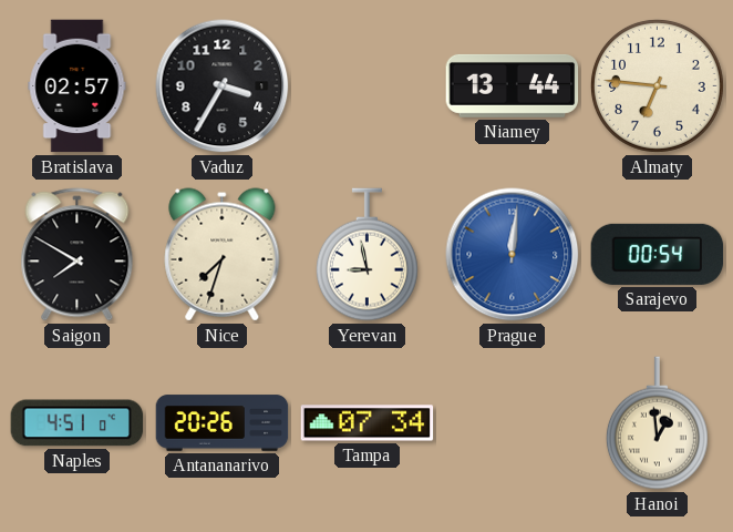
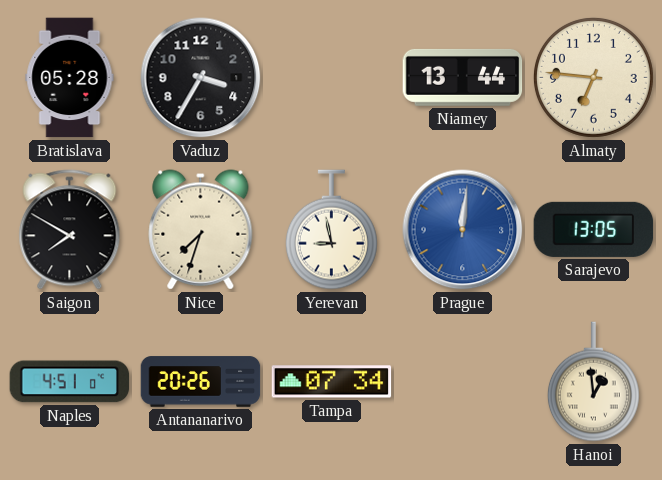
Bratislava: 02:57 -> 05:28 (70, 78)
Sarajevo: 00:54 -> 13:05 (594, 229)
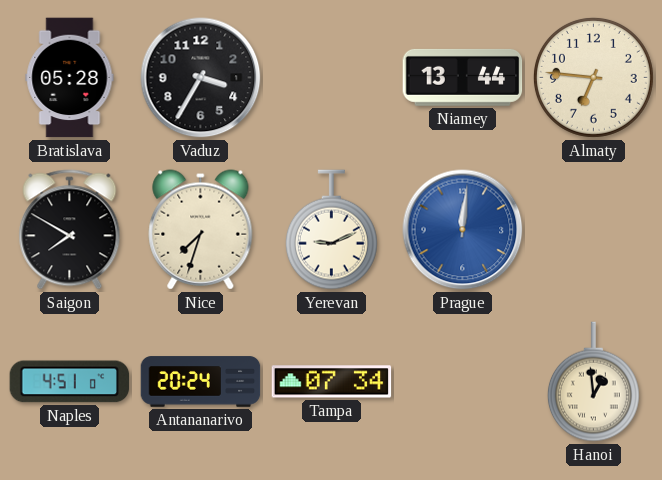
Yerevan: 8:58 -> 9:11 (331, 230)
Sarajevo: 13:05 -> none (594, 229)
Antananarivo: 20:26 -> 20:24 (201, 382)
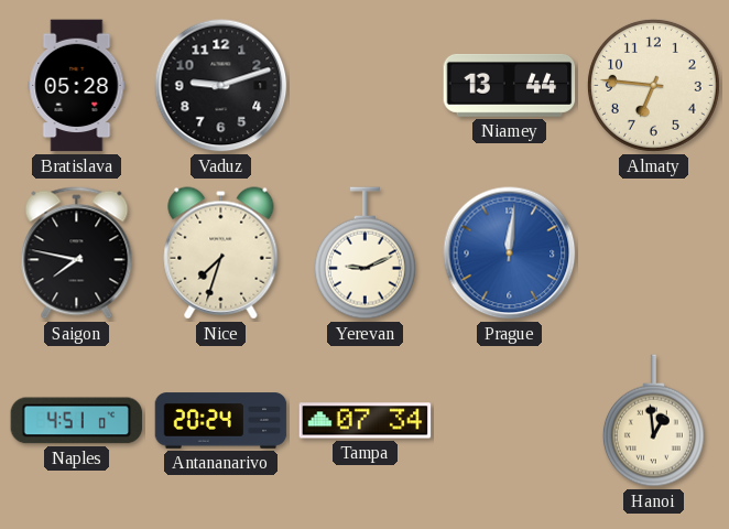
Vaduz: 3:35 -> 9:12 (221, 86)
Saigon: 7:50 -> 7:47 (77, 253)
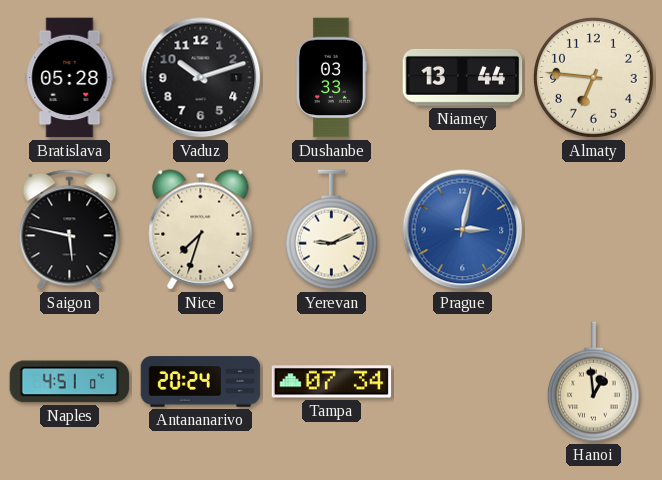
Vaduz: 9:12 -> 10:12 (201, 78)
Dushanbe: none -> 03:33 (332, 78)
Saigon: 7:47 -> 5:47 (70, 230)
Prague: 12:01 -> 3:02 (463, 230)
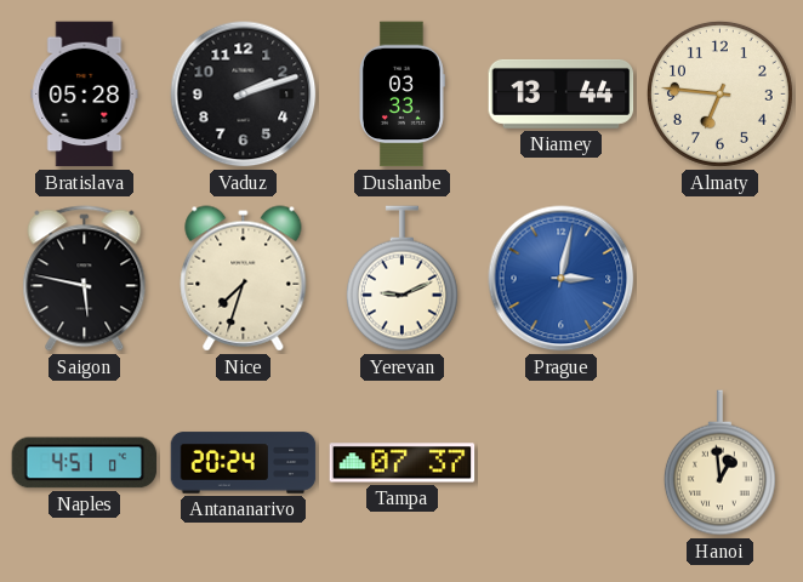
Vaduz: 10:12 -> 2:12 (244, 95)
Tampa: 07:34 -> 07:37 (403, 463)
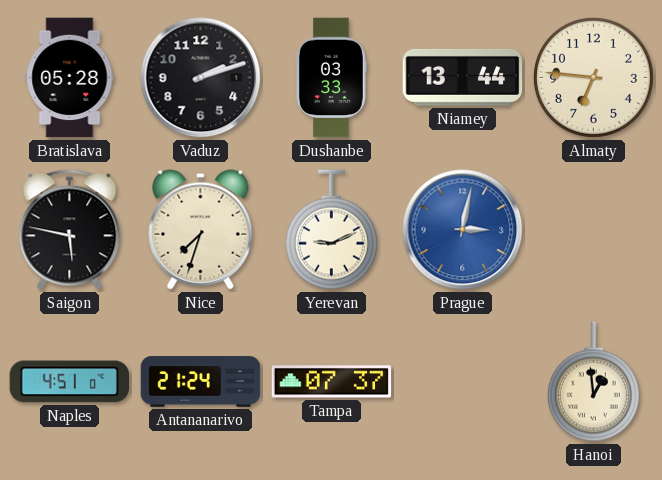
Antananarivo: 20:24 -> 21:24 (201, 382)
